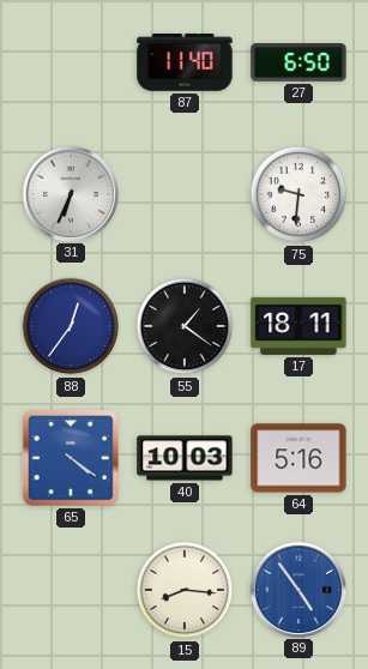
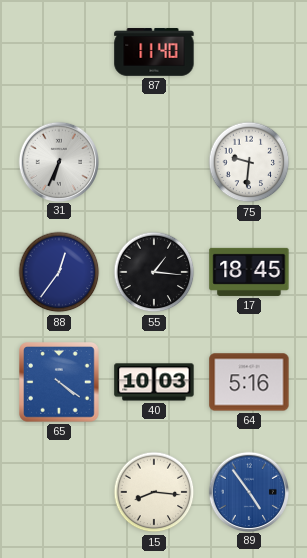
27: 6:50 -> none (298, 62)
55: 1:21 -> 1:16 (154, 272)
17: 18:11 -> 18:45 (249, 272)
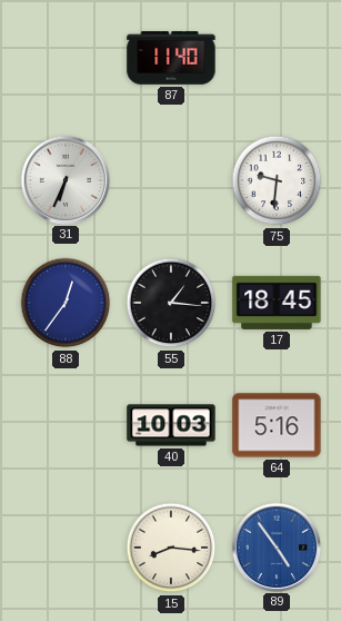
65: 4:21 -> none (59, 382)
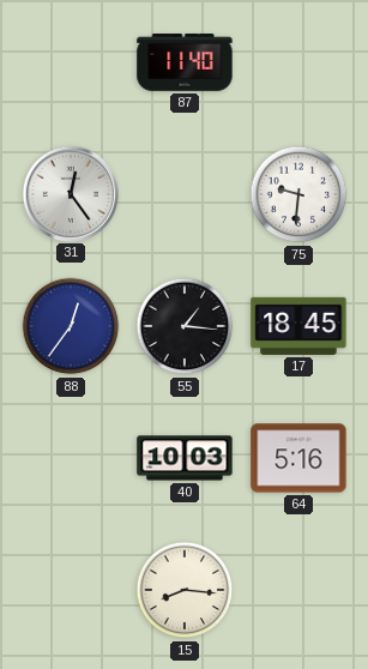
31: 6:34 -> 12:24 (70, 193)
89: 4:54 -> none (275, 546)
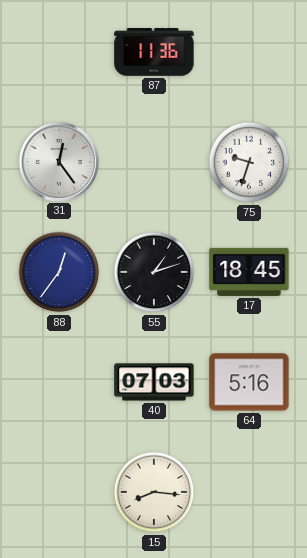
87: 11:40 -> 11:36 (154, 52)
75: 9:31 -> 9:33 (249, 162)
55: 1:16 -> 1:12 (154, 272)
40: 10:03 -> 07:03 (154, 382)
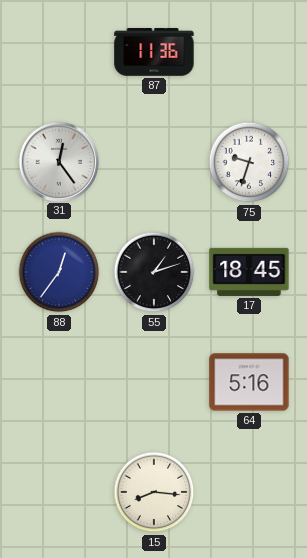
40: 07:03 -> none (154, 382)
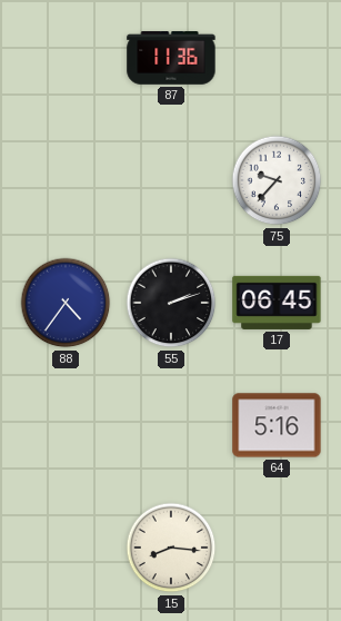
31: 12:24 -> none (58, 161)
75: 9:33 -> 9:37 (277, 180)
88: 12:36 -> 4:36 (66, 303)
55: 1:12 -> 2:12 (171, 303)
17: 18:45 -> 06:45 (277, 303)
